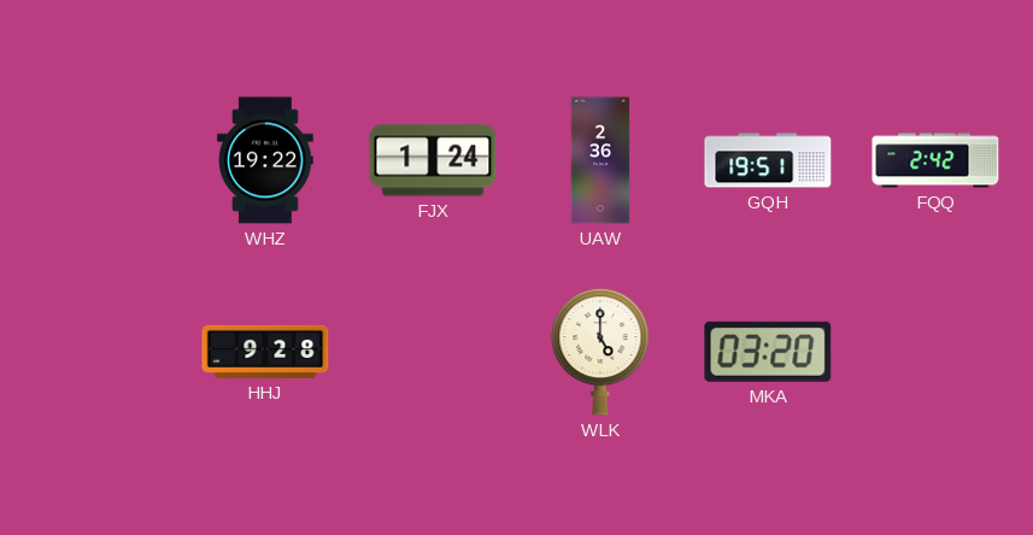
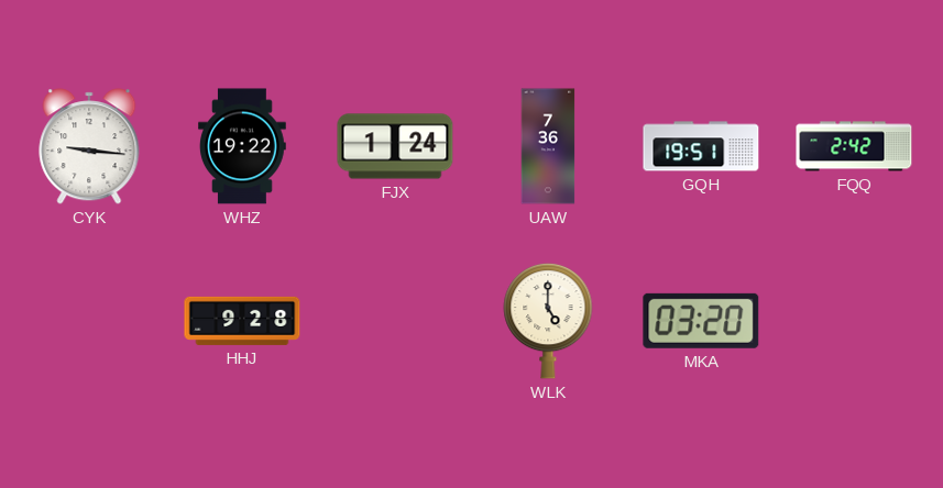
CYK: none -> 9:16 (89, 146)
UAW: 2:36 -> 7:36 (548, 146)
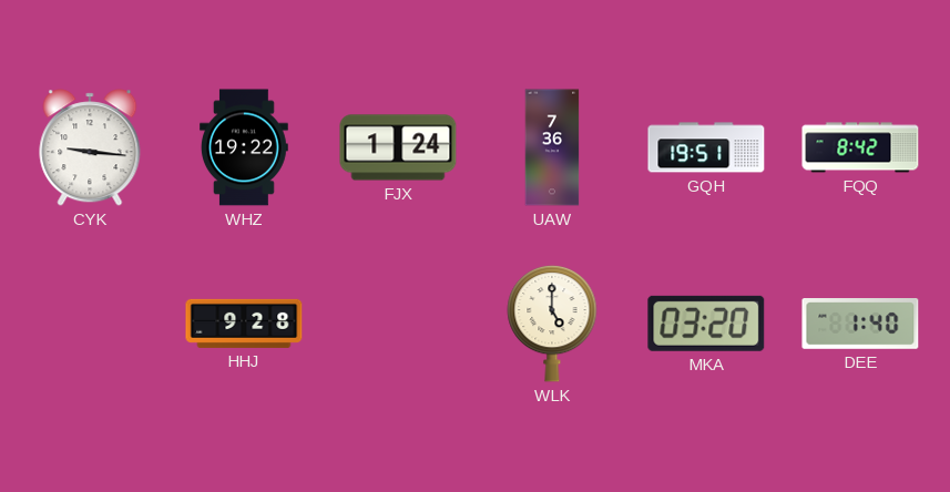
FQQ: 2:42 -> 8:42 (860, 147)
DEE: none -> 1:40 (860, 325)
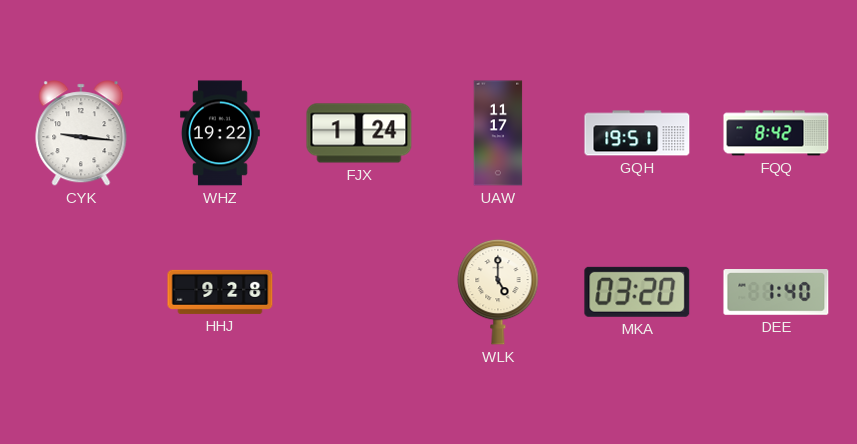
UAW: 7:36 -> 11:17 (498, 133)
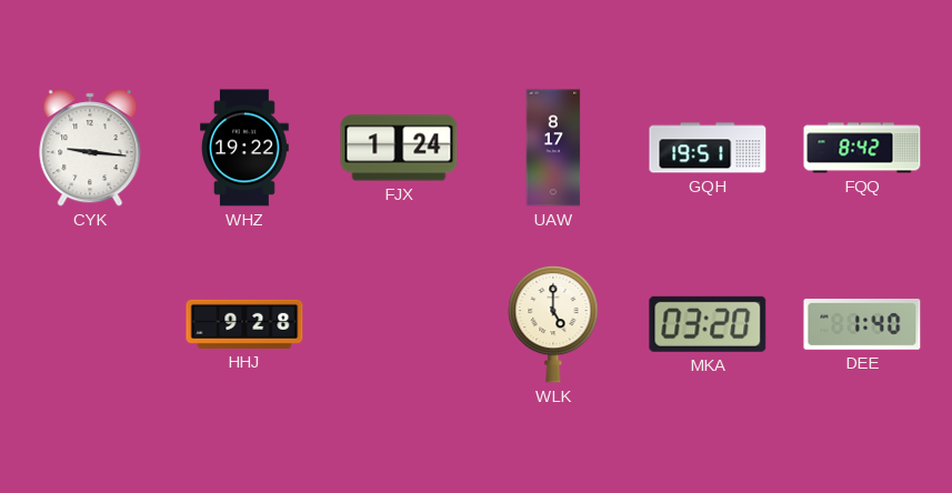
UAW: 11:17 -> 8:17 (553, 148)
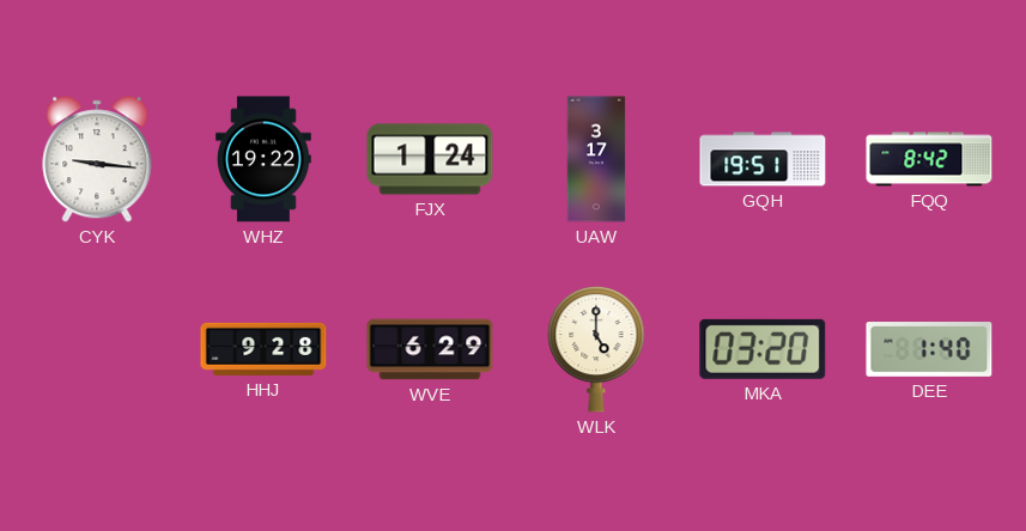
UAW: 8:17 -> 3:17 (596, 159)
WVE: none -> 6:29 (430, 349)
